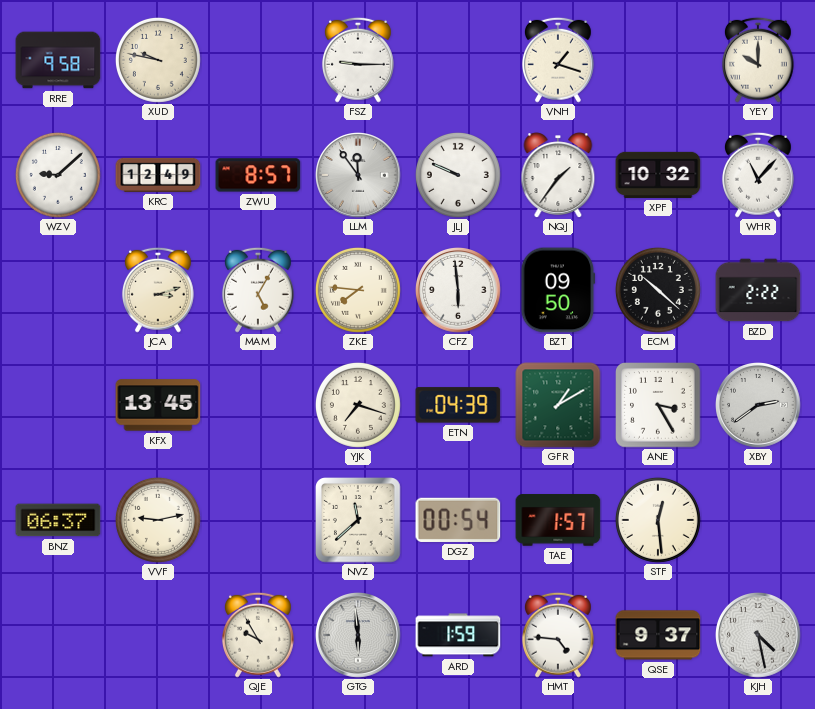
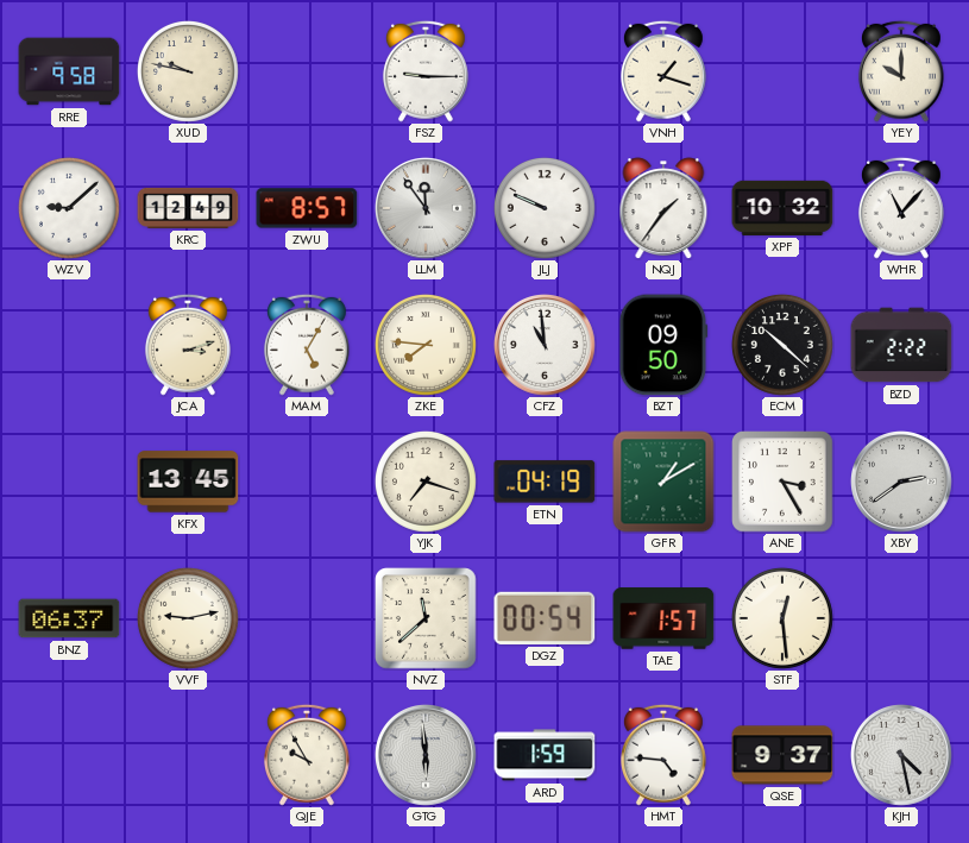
CFZ: 5:59 -> 10:59 (546, 346)
ETN: 04:39 -> 04:19 (545, 482)
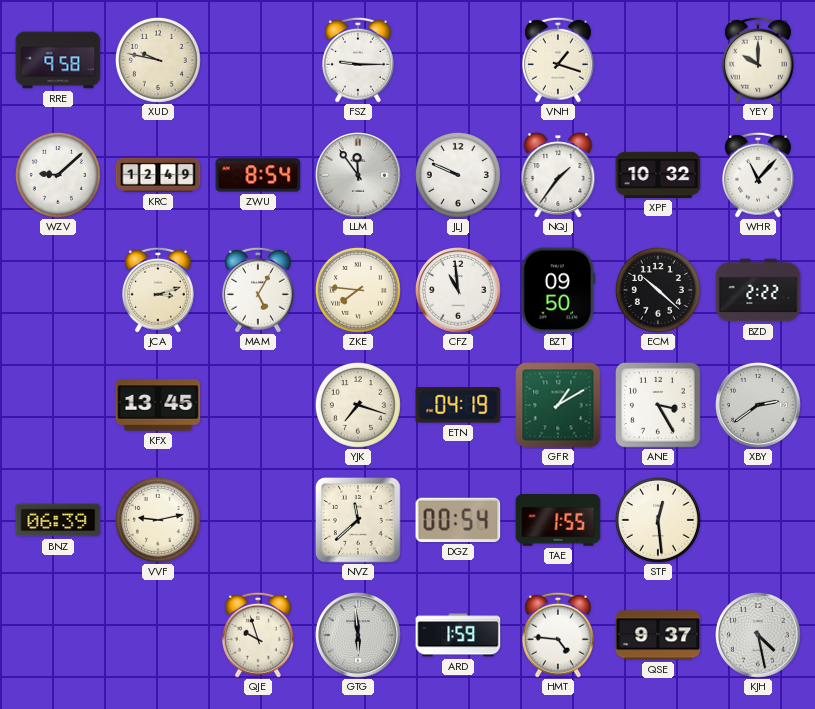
ZWU: 8:57 -> 8:54 (258, 175)
BNZ: 06:37 -> 06:39 (58, 520)
TAE: 1:57 -> 1:55 (558, 520)
QJE: 9:55 -> 9:57 (258, 635)
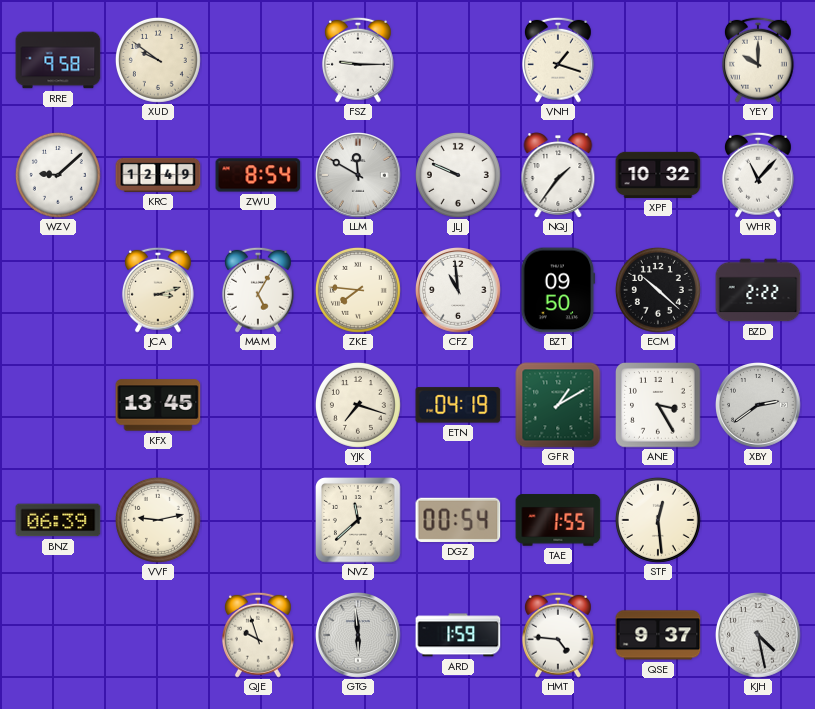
XUD: 9:47 -> 9:51 (158, 60)
LLM: 11:54 -> 11:50 (359, 176)
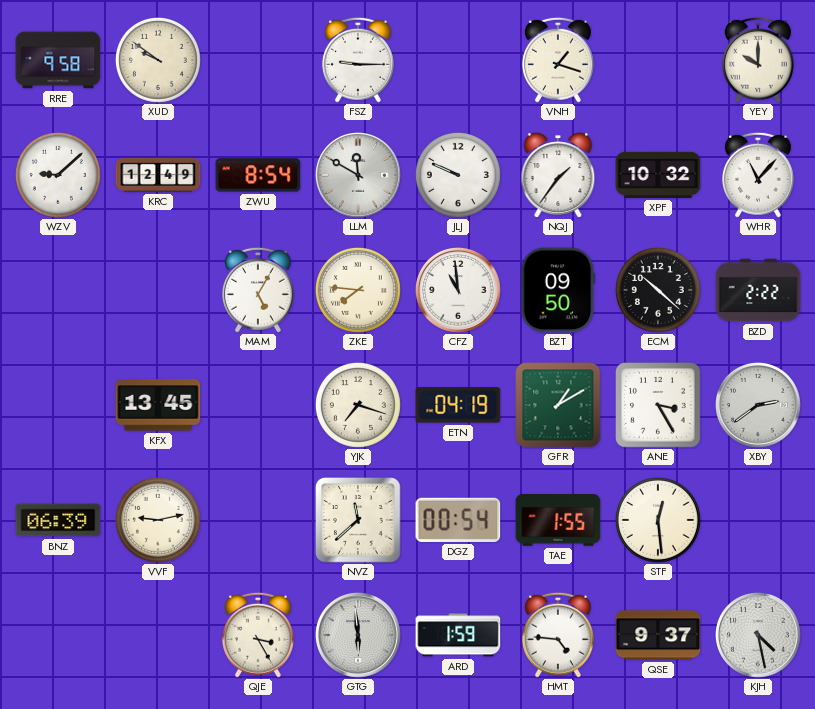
JCA: 3:12 -> none (158, 290)
QJE: 9:57 -> 3:25 (258, 635)
